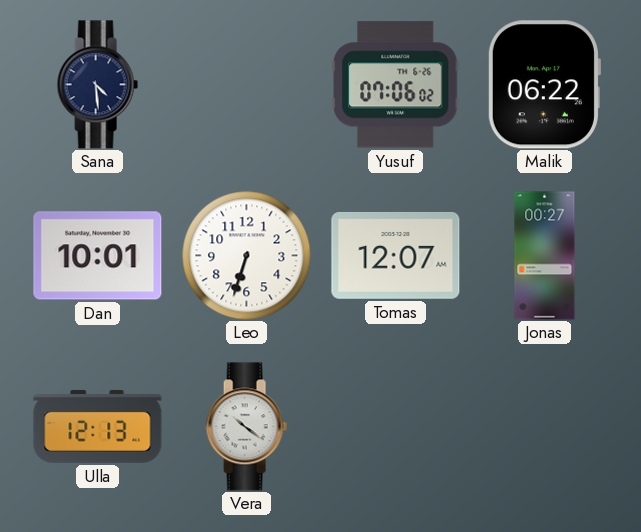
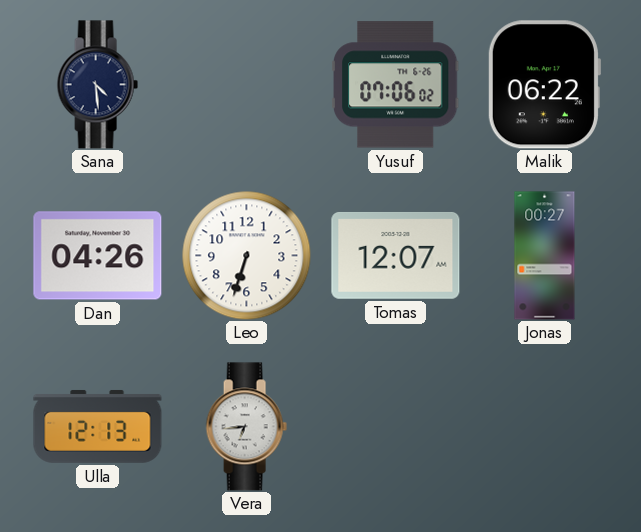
Dan: 10:01 -> 04:26 (98, 256)
Vera: 10:21 -> 6:44 (246, 427)
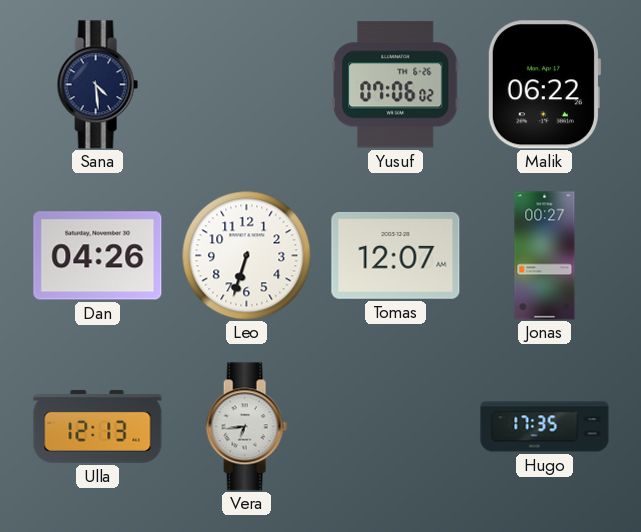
Hugo: none -> 17:35 (545, 427)
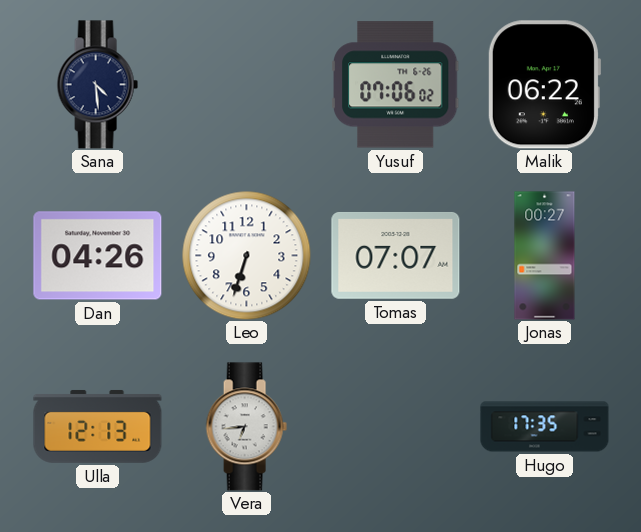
Tomas: 12:07 -> 07:07 (396, 255)
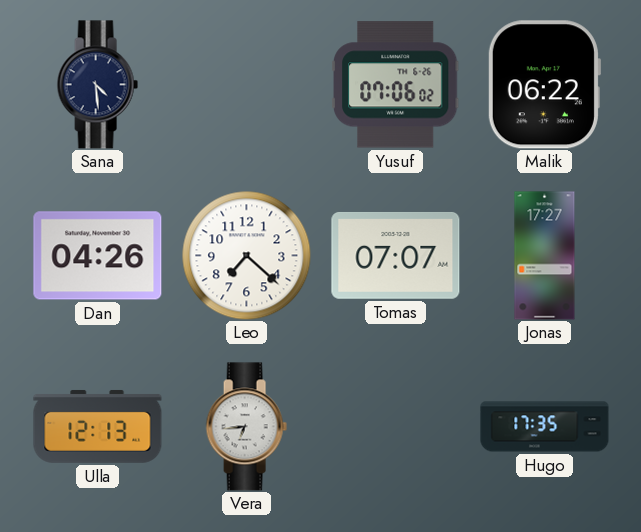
Leo: 6:33 -> 7:22 (246, 255)
Jonas: 00:27 -> 17:27 (545, 256)
